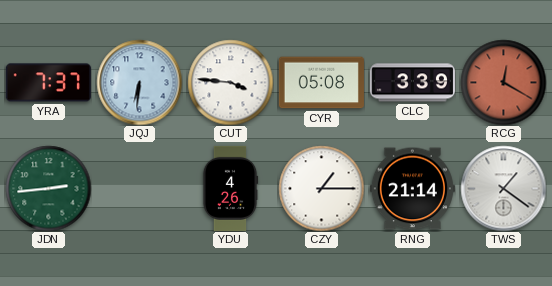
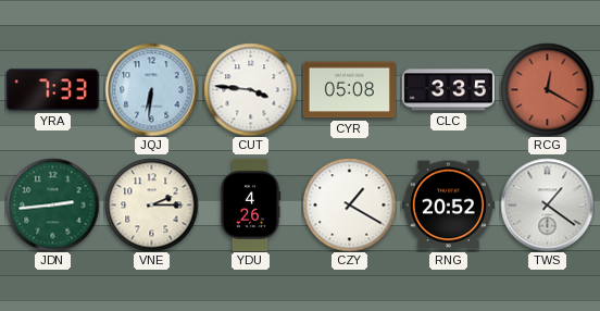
YRA: 7:37 -> 7:33 (52, 90)
CLC: 3:39 -> 3:35 (448, 90)
VNE: none -> 2:15 (151, 204)
CZY: 1:15 -> 1:20 (349, 204)
RNG: 21:14 -> 20:52 (448, 206)
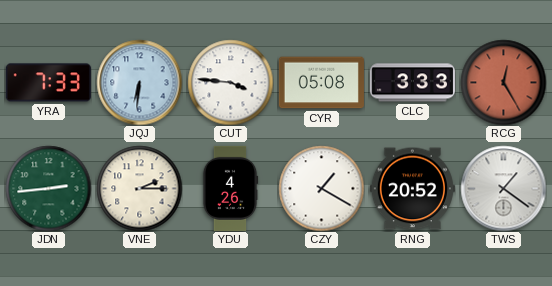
CLC: 3:35 -> 3:33 (412, 83)
RCG: 12:20 -> 12:25 (503, 82)
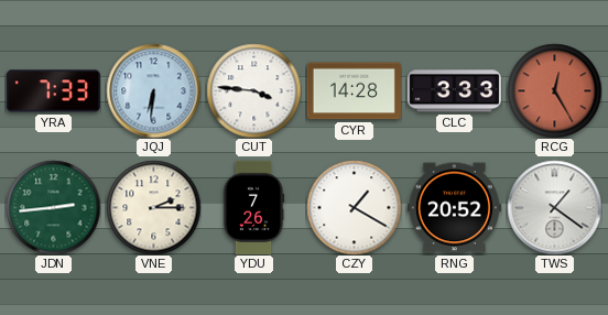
CYR: 05:08 -> 14:28 (354, 91)
YDU: 4:26 -> 7:26 (253, 207)
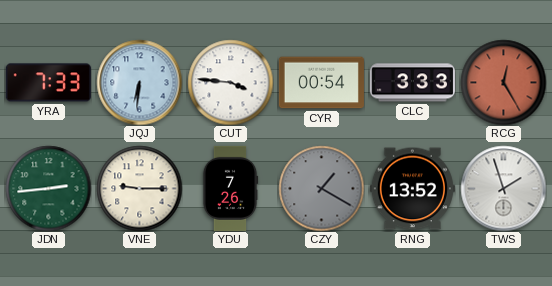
CYR: 14:28 -> 00:54 (321, 83)
VNE: 2:15 -> 9:15 (139, 188)
CZY dial: white -> grey (321, 188)
RNG: 20:52 -> 13:52 (412, 189)
TWS: 1:21 -> 1:57 (503, 188)
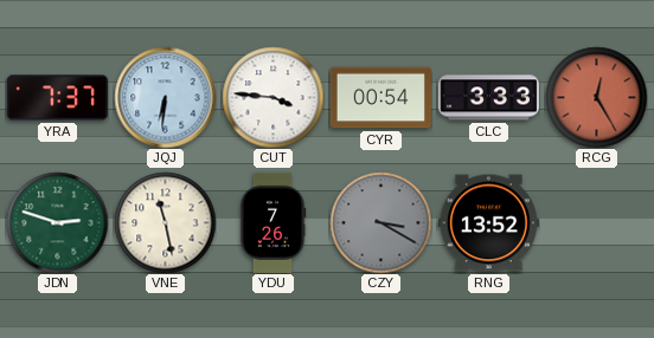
YRA: 7:33 -> 7:37 (57, 98)
JDN: 2:44 -> 2:48 (57, 222)
VNE: 9:15 -> 11:28 (165, 222)
CZY: 1:20 -> 3:20 (380, 222)
TWS: 1:57 -> none (503, 188)
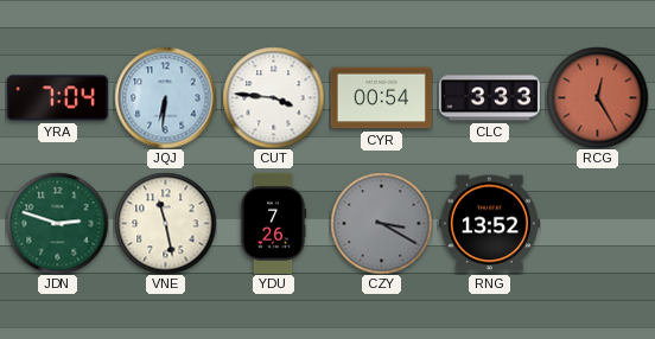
YRA: 7:37 -> 7:04 (57, 98)
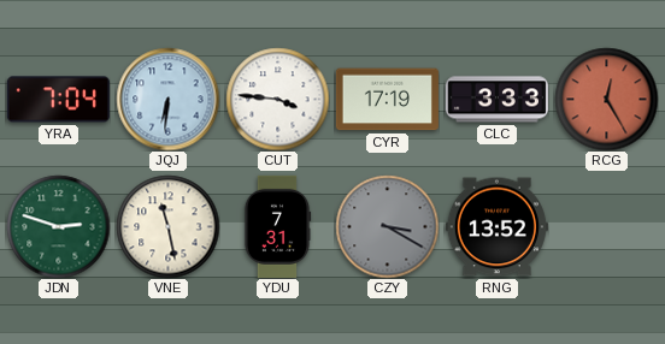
CYR: 00:54 -> 17:19 (387, 100)
YDU: 7:26 -> 7:31 (277, 226)
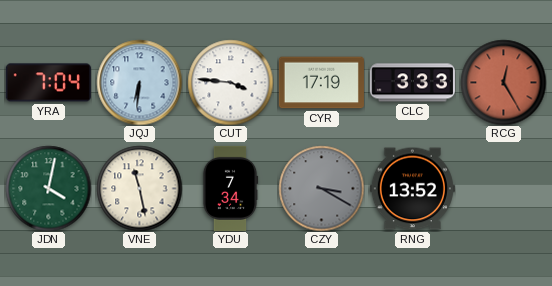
JDN: 2:48 -> 4:02 (48, 188)
YDU: 7:31 -> 7:34 (230, 188)
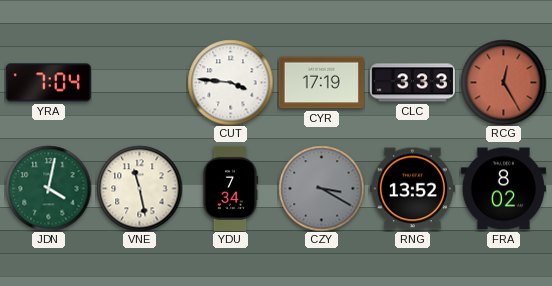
JQJ: 6:31 -> none (139, 82)
FRA: none -> 8:02 (503, 189)
